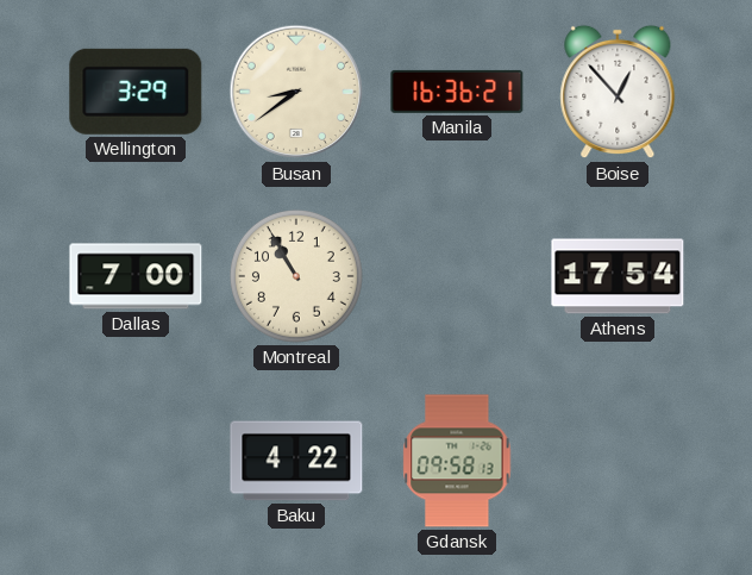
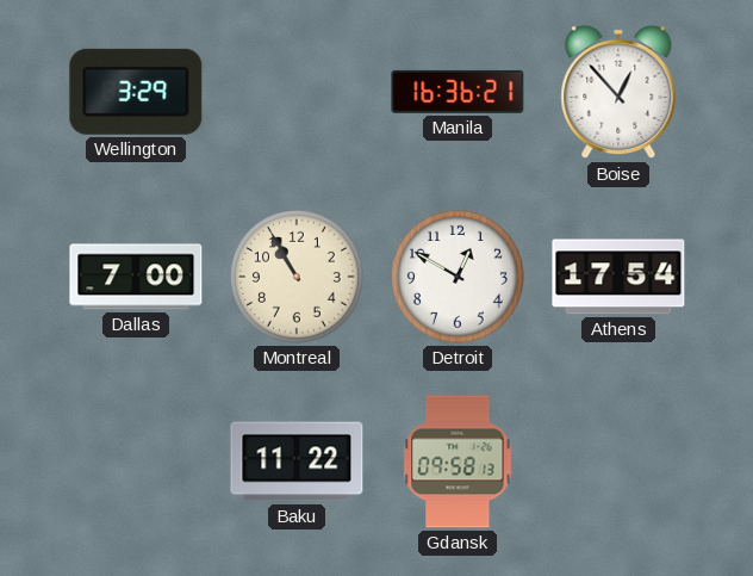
Busan: 8:39 -> none (296, 92)
Detroit: none -> 12:50 (458, 277)
Baku: 4:22 -> 11:22 (297, 462)
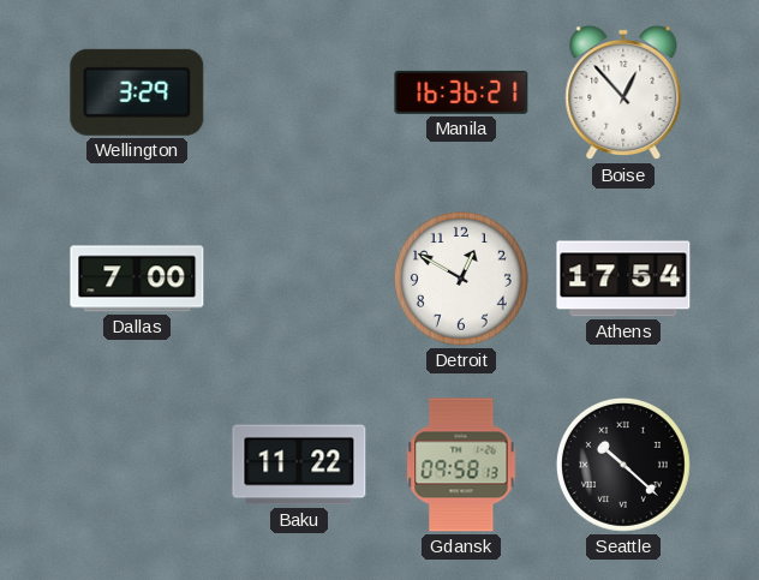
Montreal: 10:55 -> none (297, 277)
Seattle: none -> 10:22 (623, 465)
